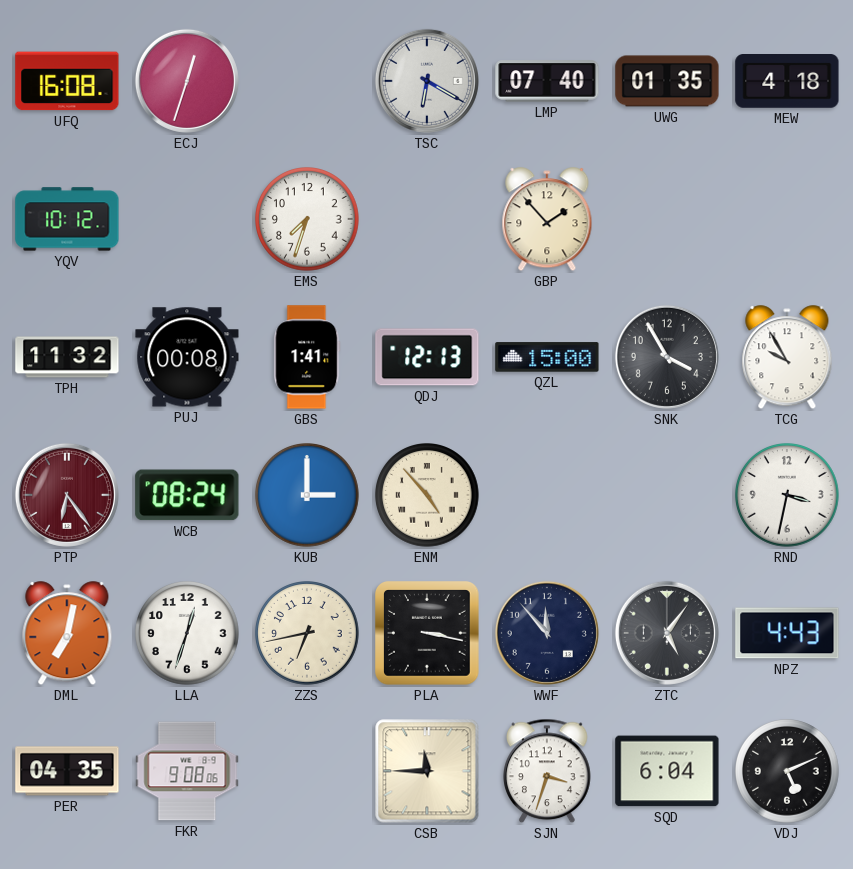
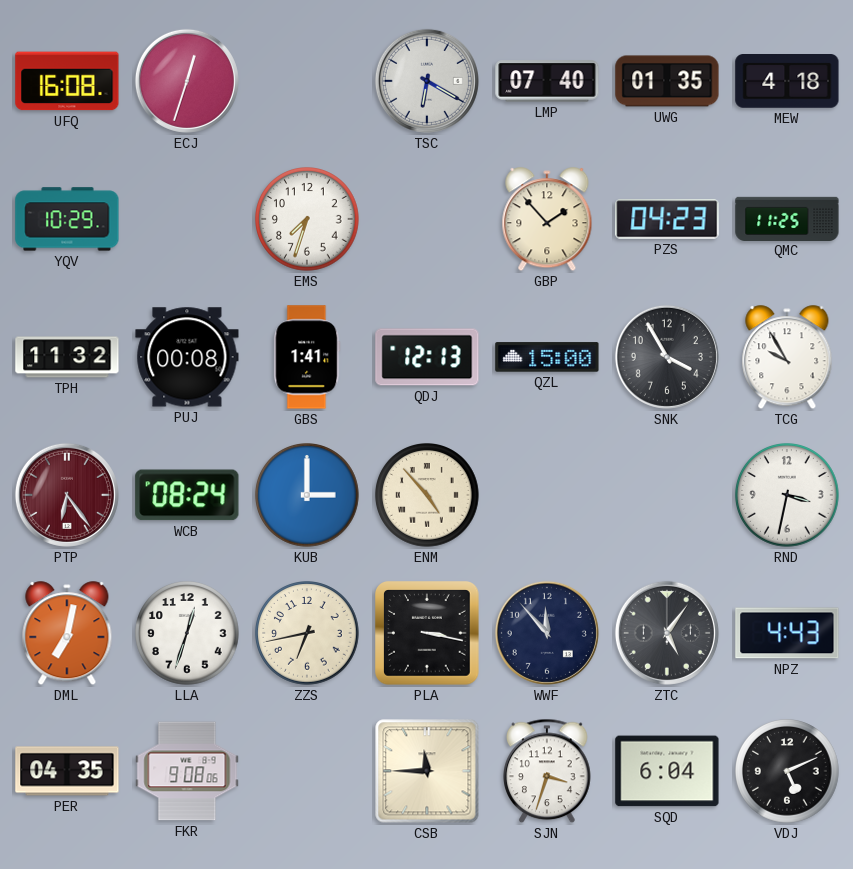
YQV: 10:12 -> 10:29 (67, 219)
PZS: none -> 04:23 (667, 219)
QMC: none -> 11:25 (787, 218)
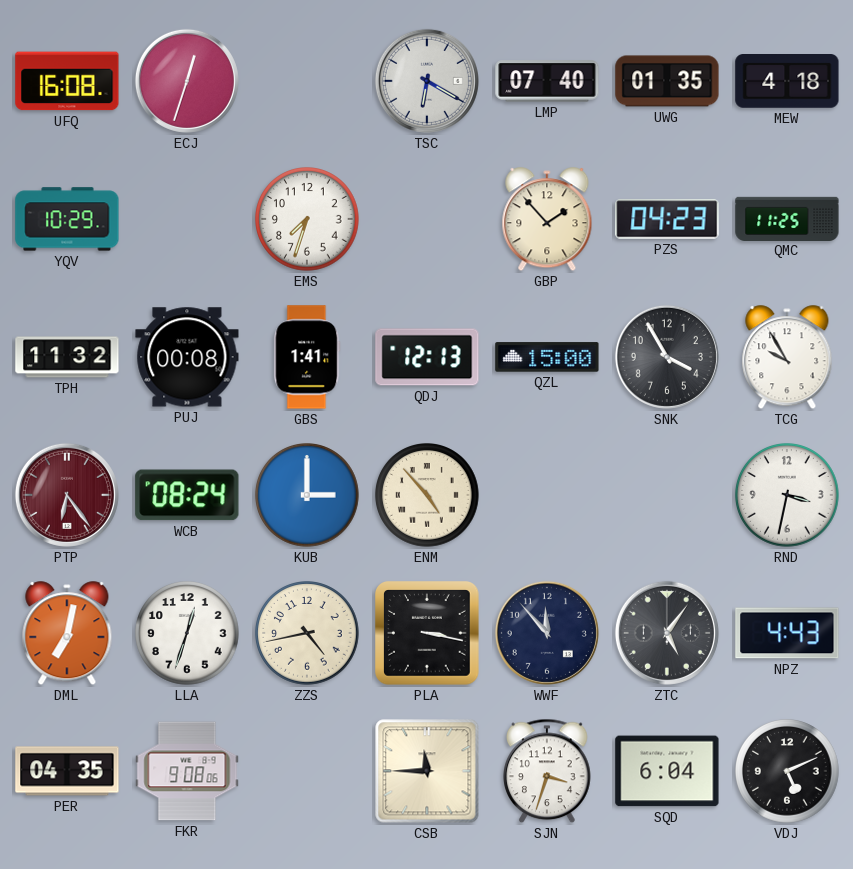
ZZS: 6:43 -> 4:43 (307, 633)
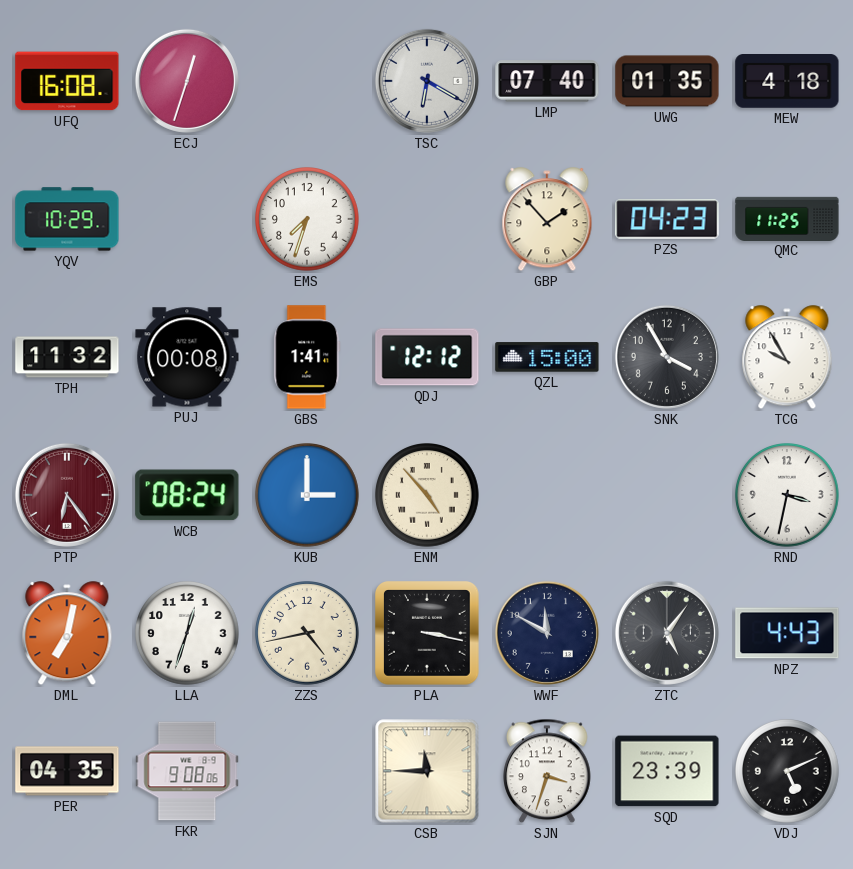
QDJ: 12:13 -> 12:12 (427, 357)
WWF: 11:53 -> 11:50 (547, 633)
SQD: 6:04 -> 23:39 (667, 771)
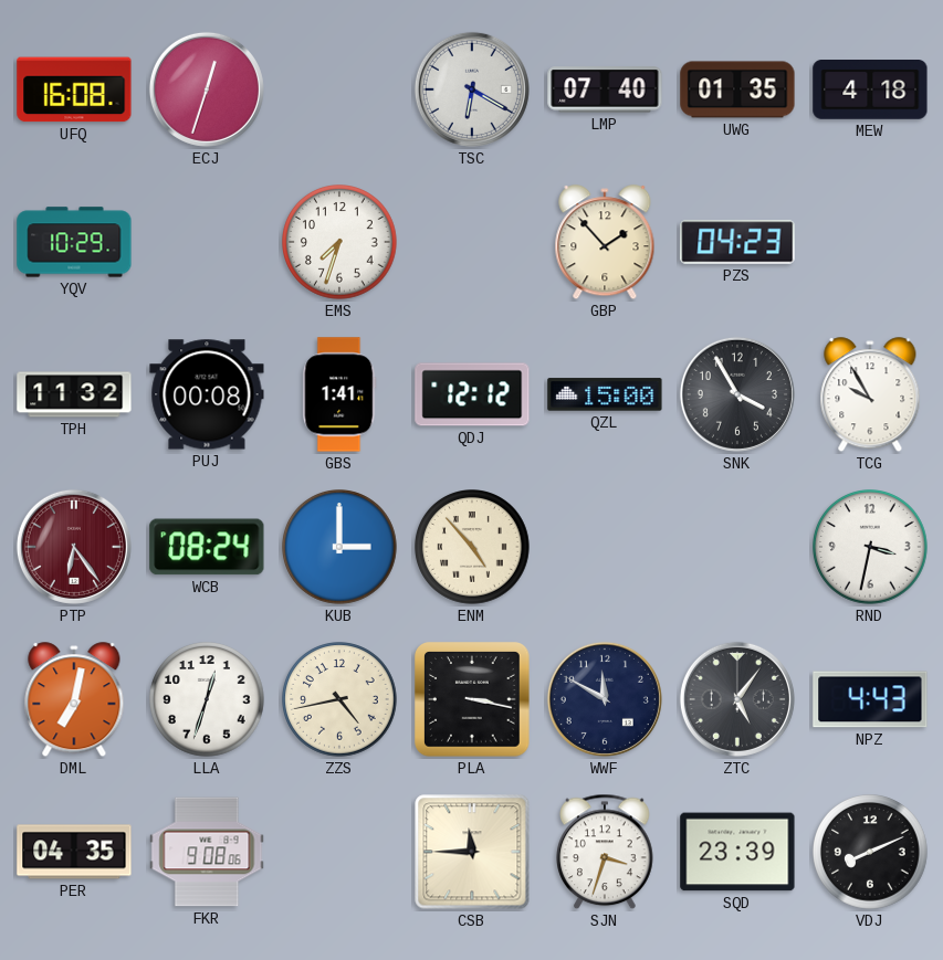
QMC: 11:25 -> none (787, 218)
VDJ: 5:11 -> 8:11 (870, 852)
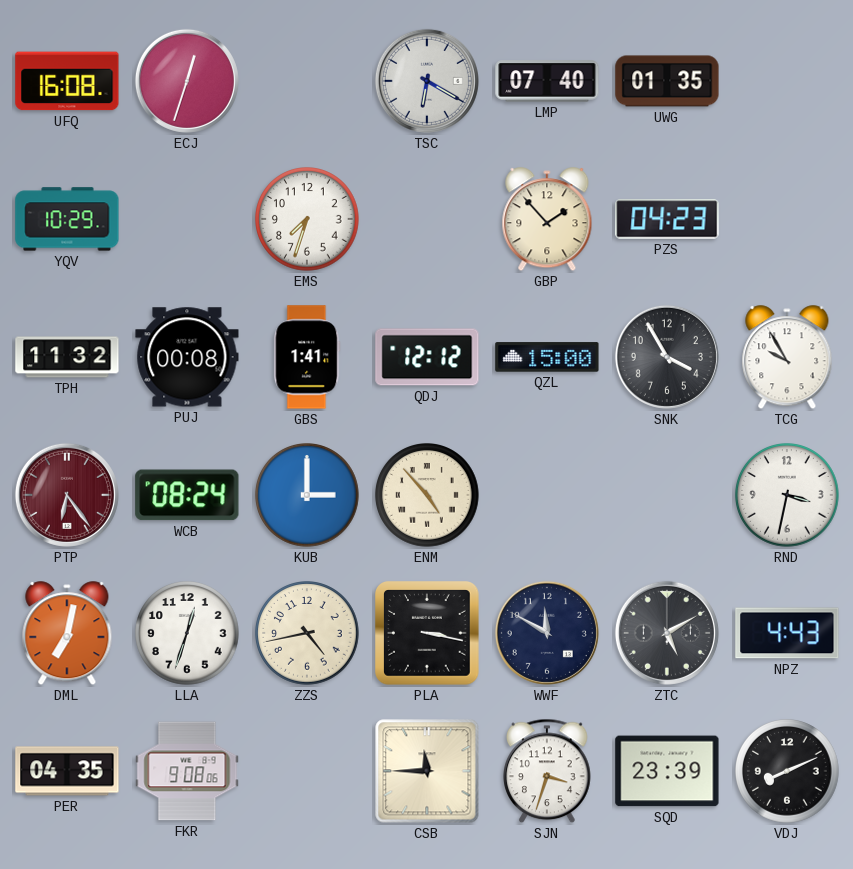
MEW: 4:18 -> none (870, 91)
ZTC: 5:06 -> 5:10 (667, 633)
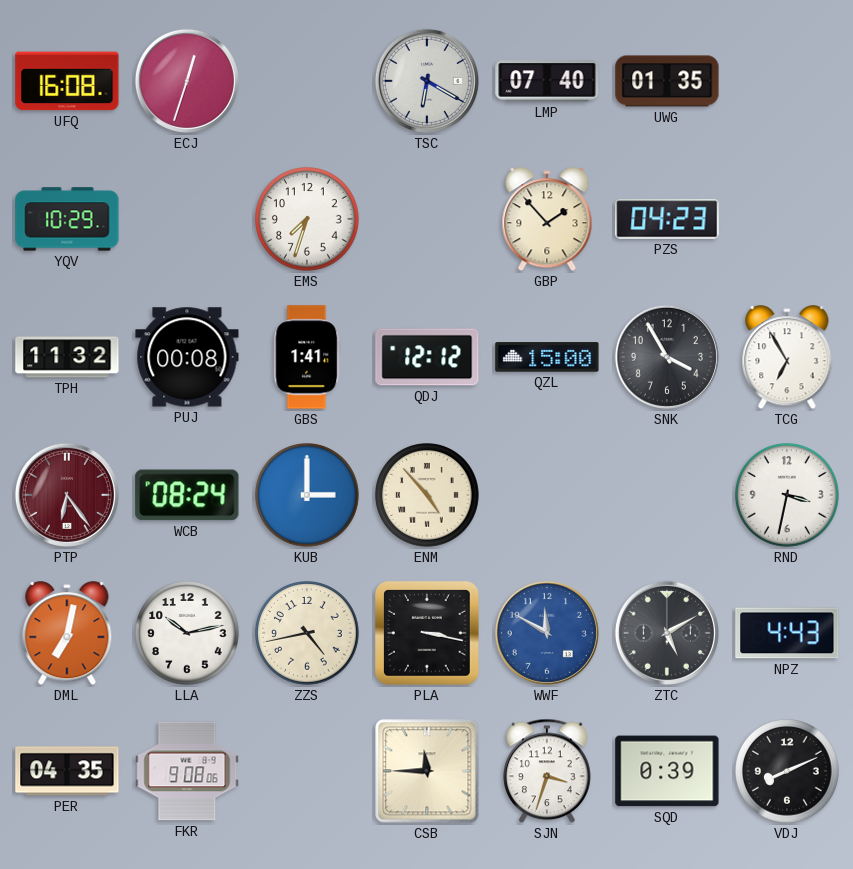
TCG: 9:55 -> 6:55 (787, 358)
LLA: 12:33 -> 10:13 (187, 633)
WWF dial: navy -> blue (547, 633)
SQD: 23:39 -> 0:39 (667, 771)
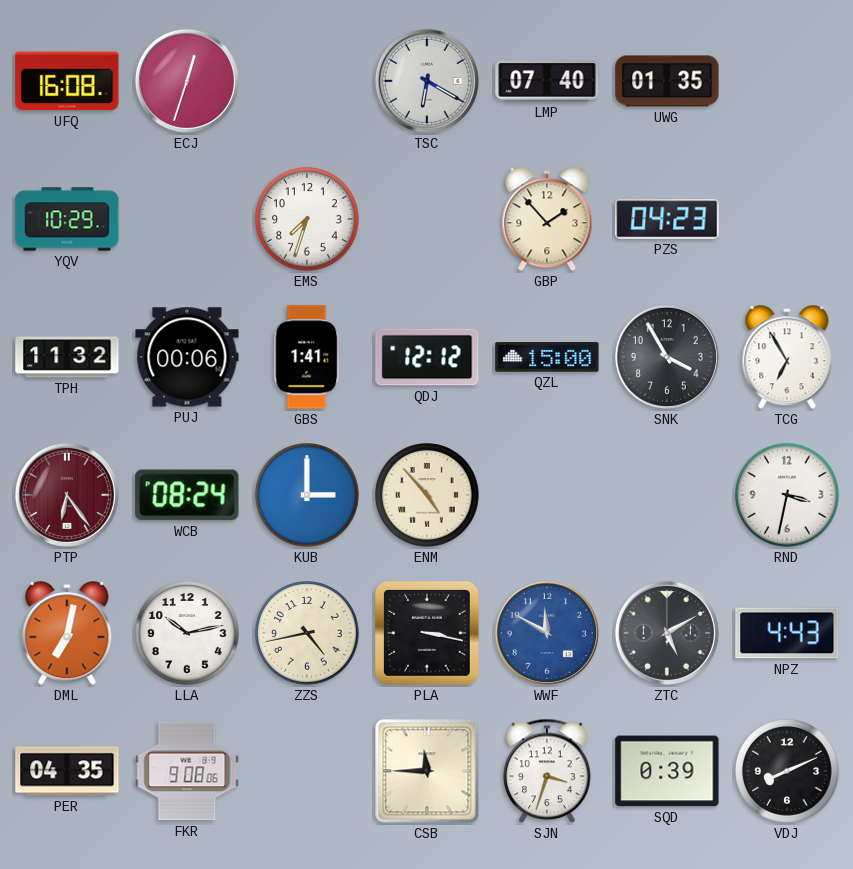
PUJ: 00:08 -> 00:06 (187, 357)
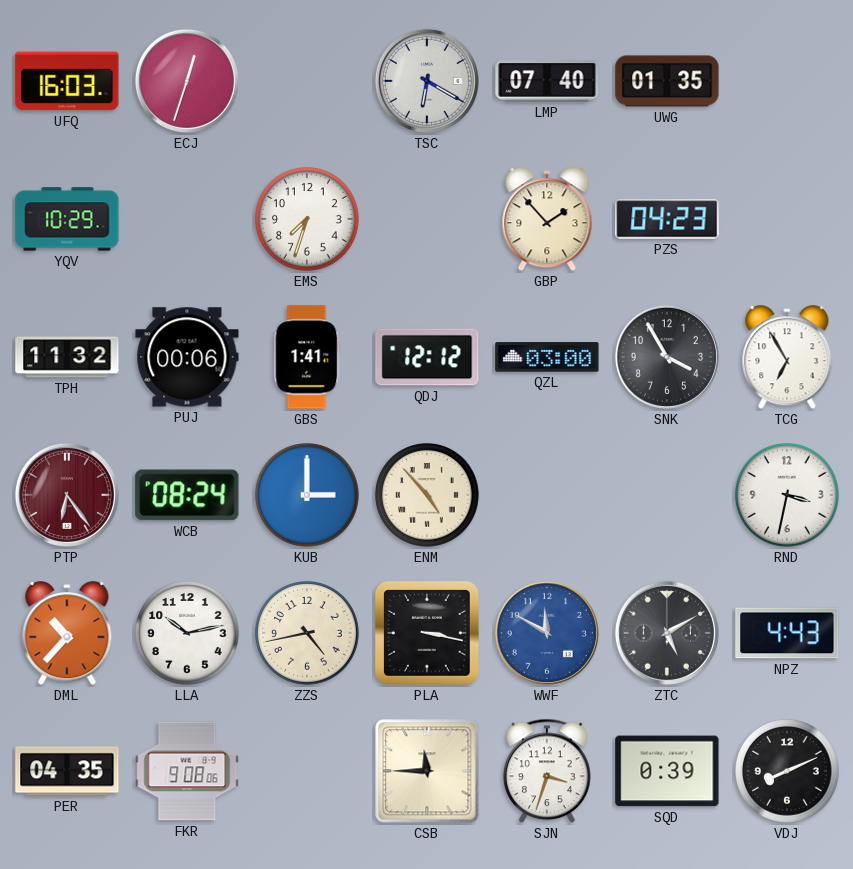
UFQ: 16:08 -> 16:03 (67, 81)
QZL: 15:00 -> 03:00 (547, 357)
DML: 7:02 -> 10:37 (67, 634)
